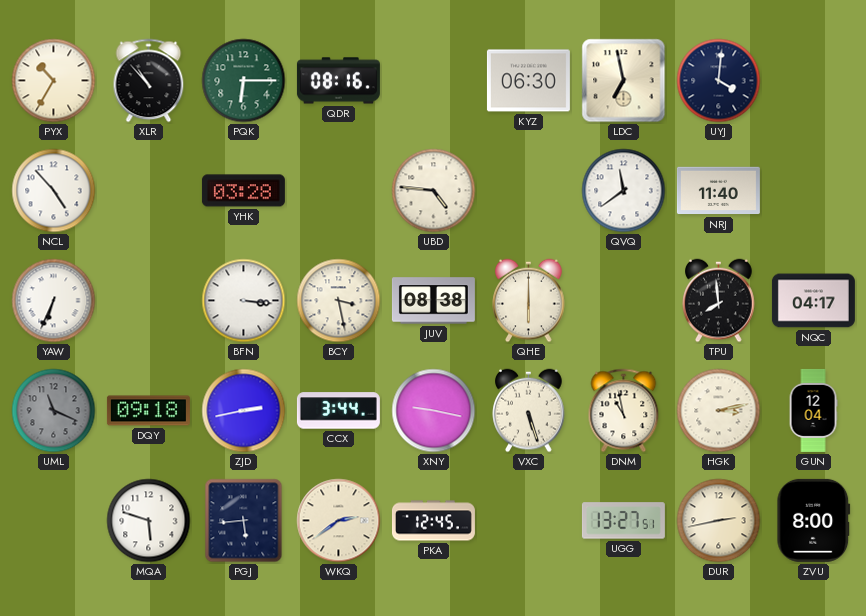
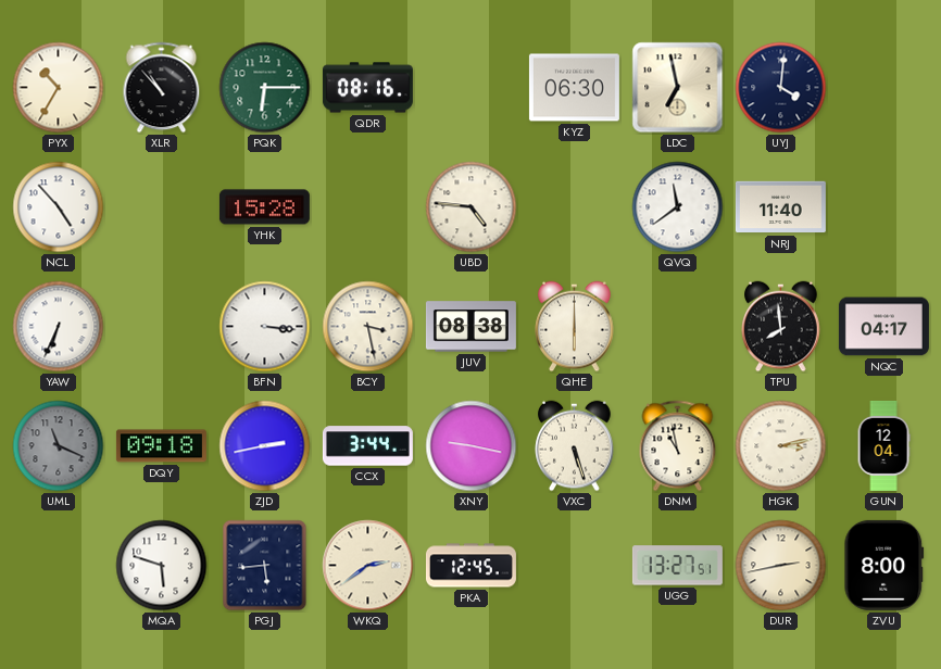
YHK: 03:28 -> 15:28 (264, 207)
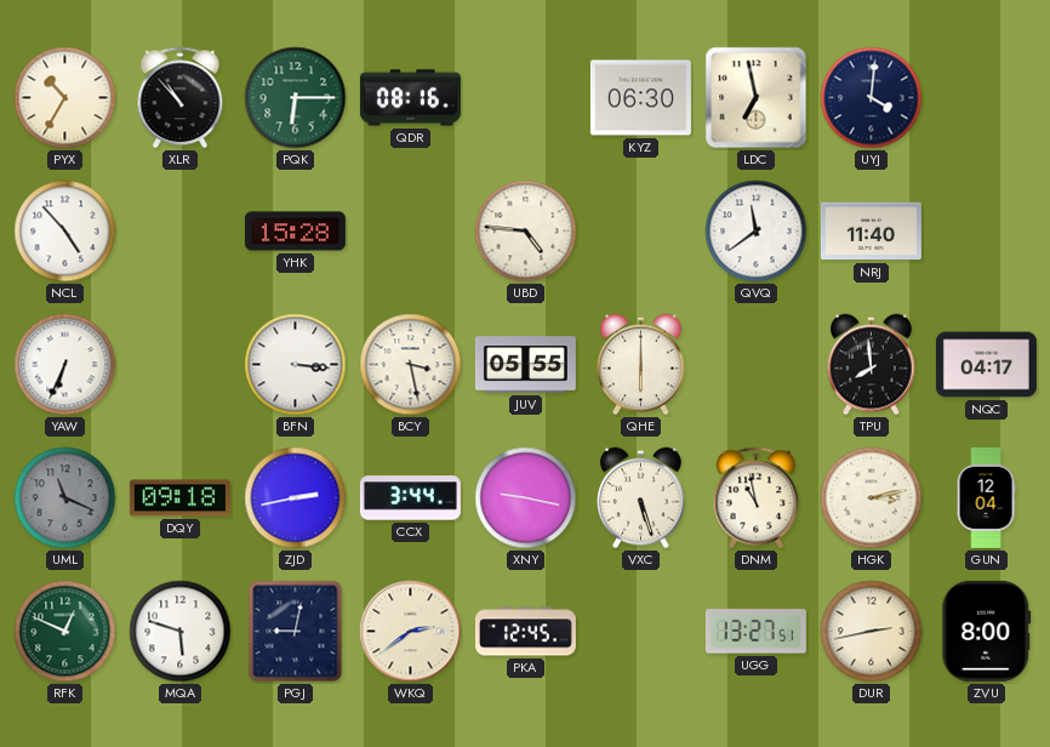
JUV: 08:38 -> 05:55 (525, 365)
RFK: none -> 12:49 (65, 632)
PGJ: 5:44 -> 9:02 (296, 632)
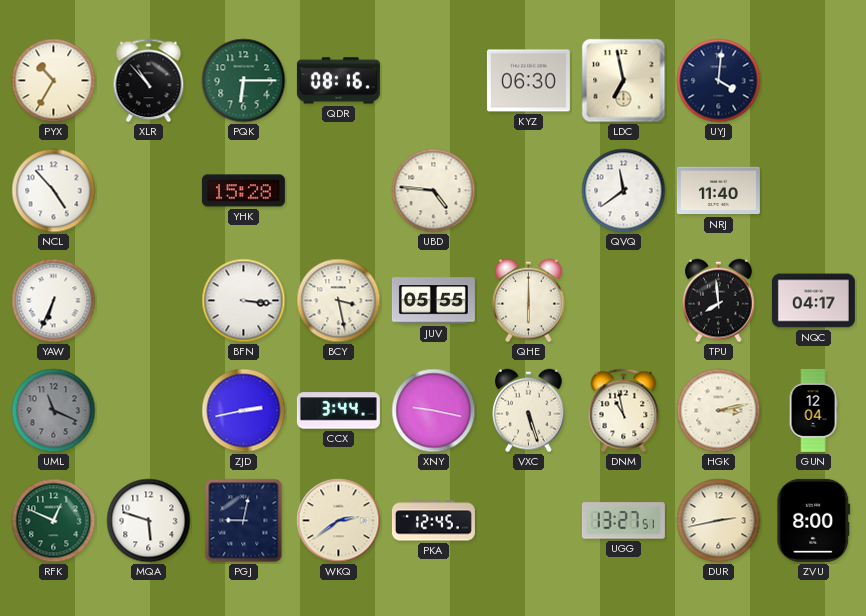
DQY: 09:18 -> none (179, 498)
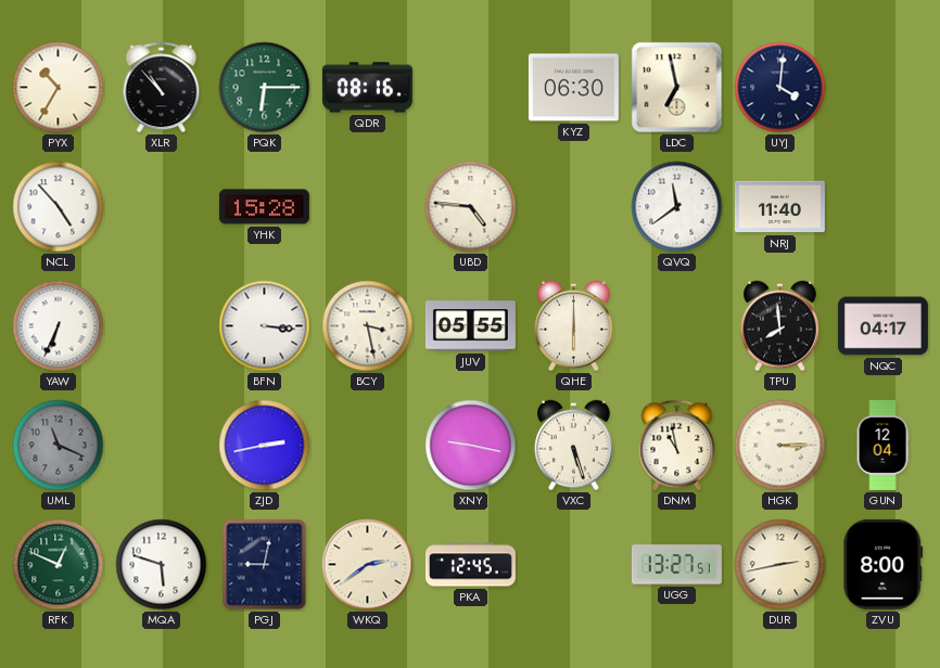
CCX: 3:44 -> none (338, 411)
HGK: 3:13 -> 3:15 (780, 446)
